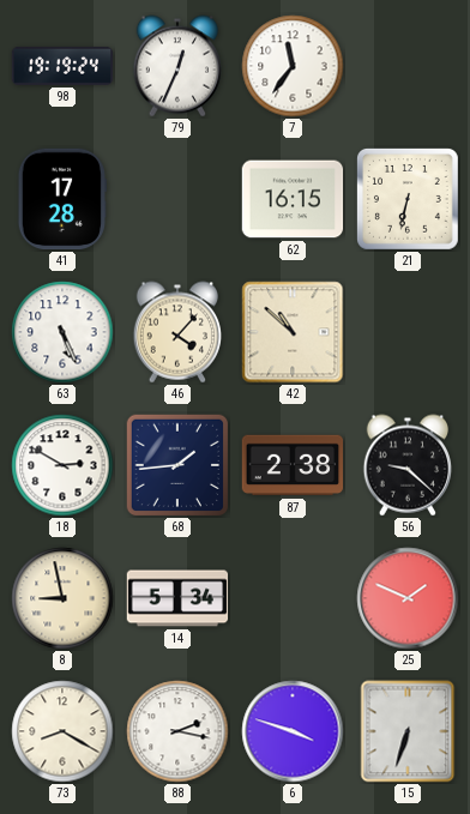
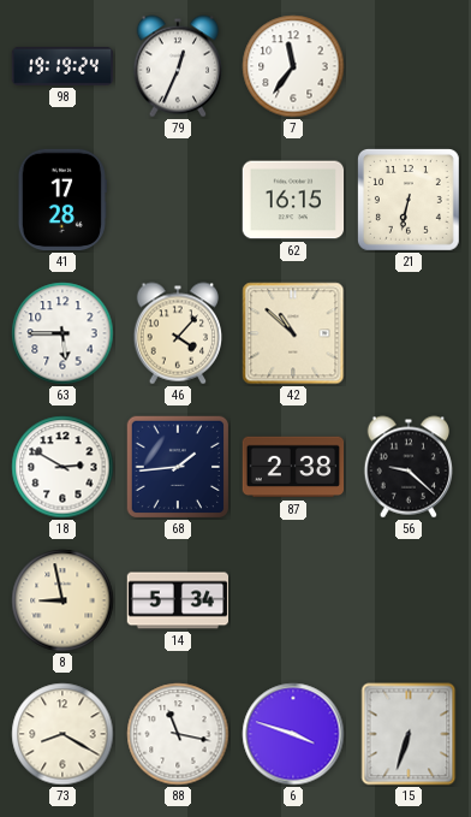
63: 5:26 -> 5:45 (62, 333)
25: 1:49 -> none (408, 598)
88: 2:17 -> 11:17 (178, 734)
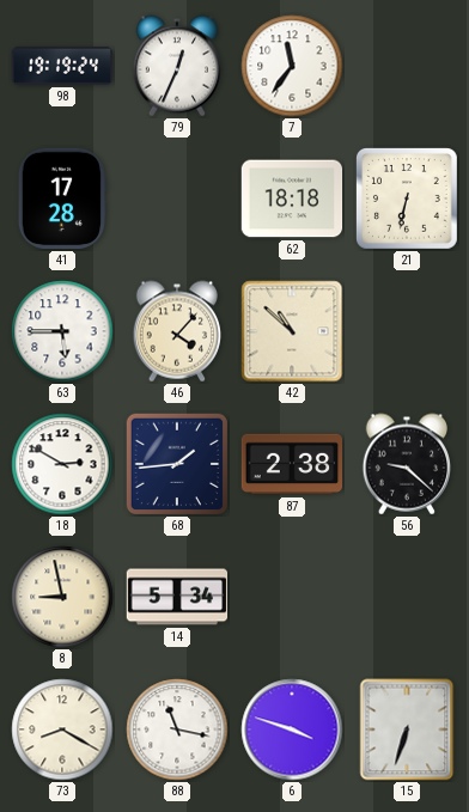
62: 16:15 -> 18:18 (292, 199)
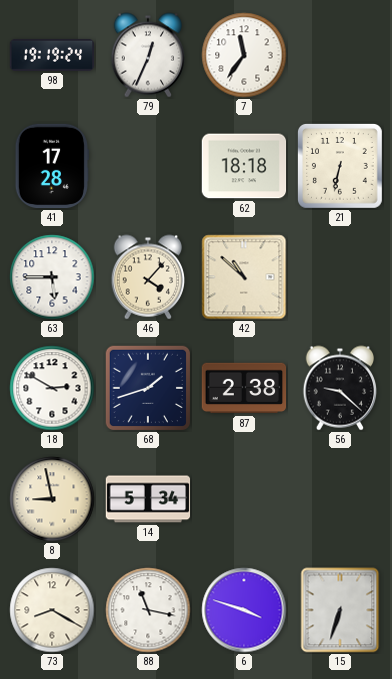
68: 1:44 -> 1:42 (148, 388)
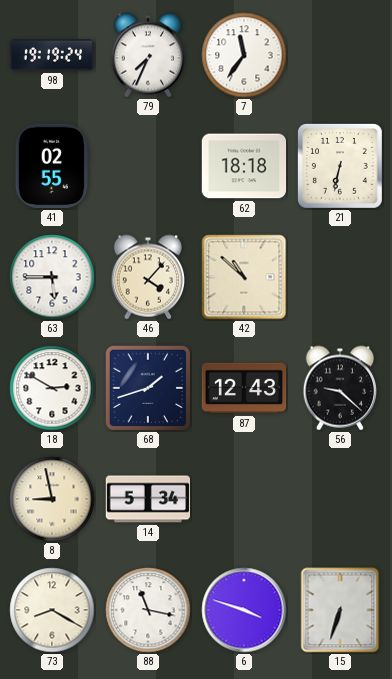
79: 12:34 -> 7:34 (147, 55)
41: 17:28 -> 02:55 (52, 166)
87: 2:38 -> 12:43 (244, 388)
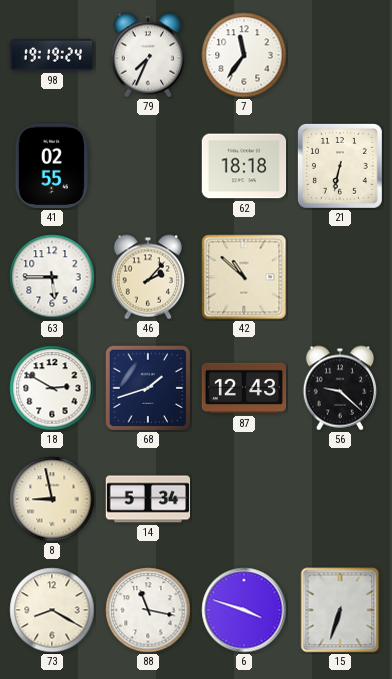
46: 4:07 -> 2:07 (147, 277)
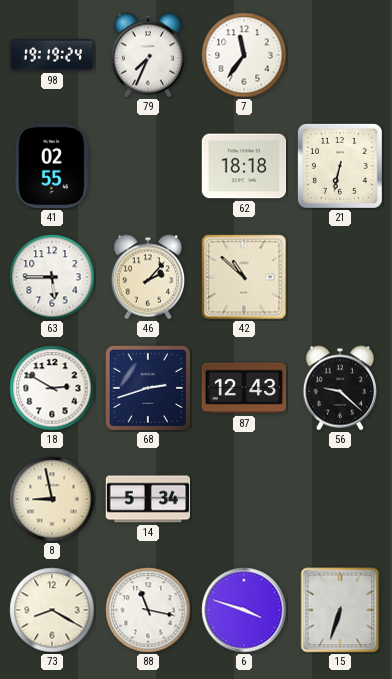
68: 1:42 -> 2:42 (148, 388)
